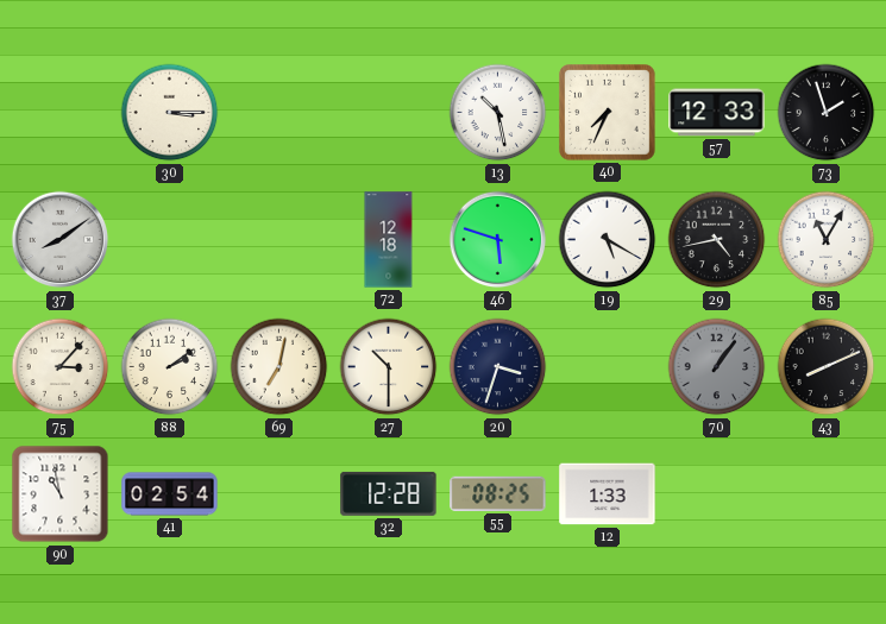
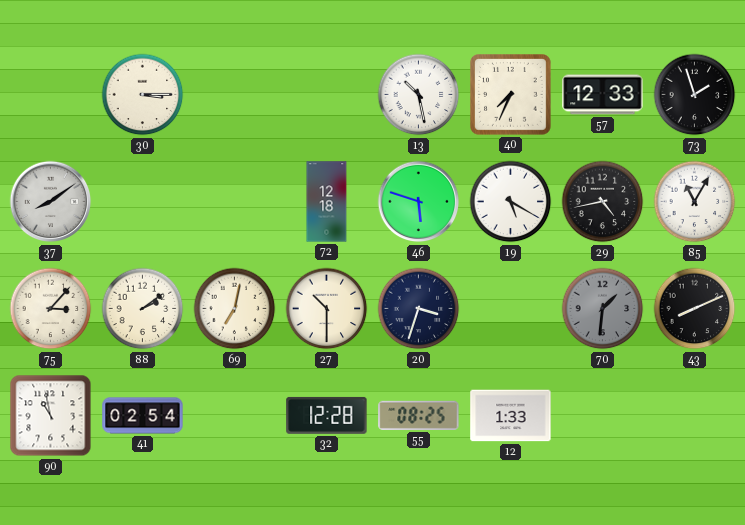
70: 1:06 -> 1:31 (603, 309)
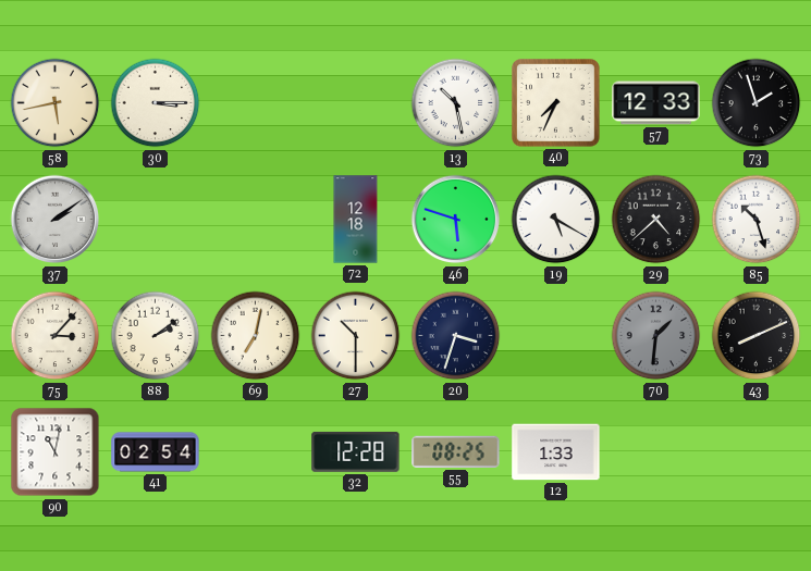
58: none -> 5:43 (56, 103)
37: 8:09 -> 2:09 (56, 220)
29: 4:43 -> 4:38 (656, 220)
85: 11:05 -> 10:27 (757, 220)
90: 10:58 -> 11:02 (56, 452)
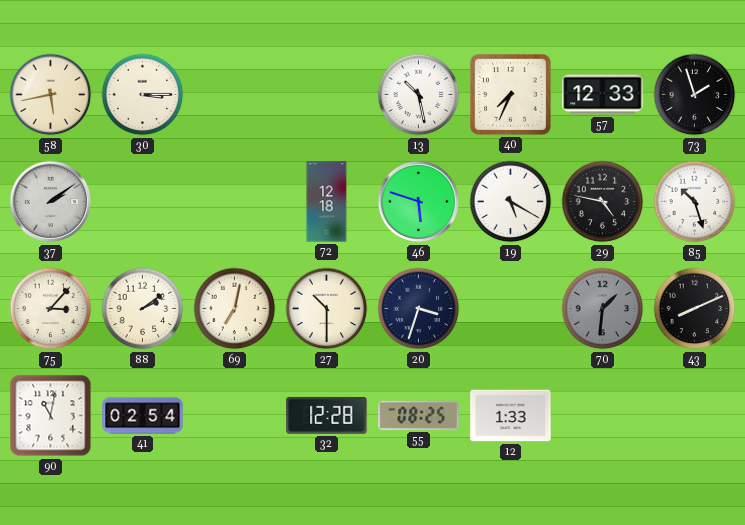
29: 4:38 -> 4:47 (603, 202)
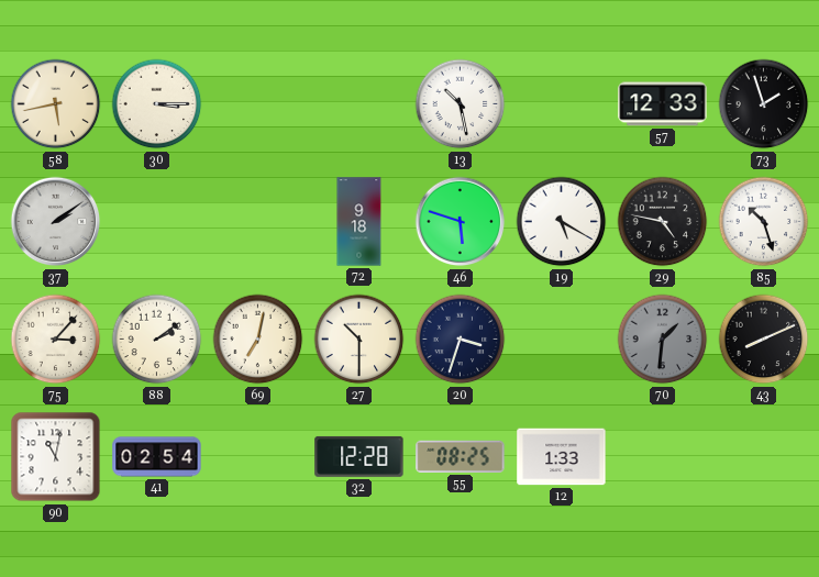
40: 7:34 -> none (511, 95)
72: 12:18 -> 9:18 (359, 222)
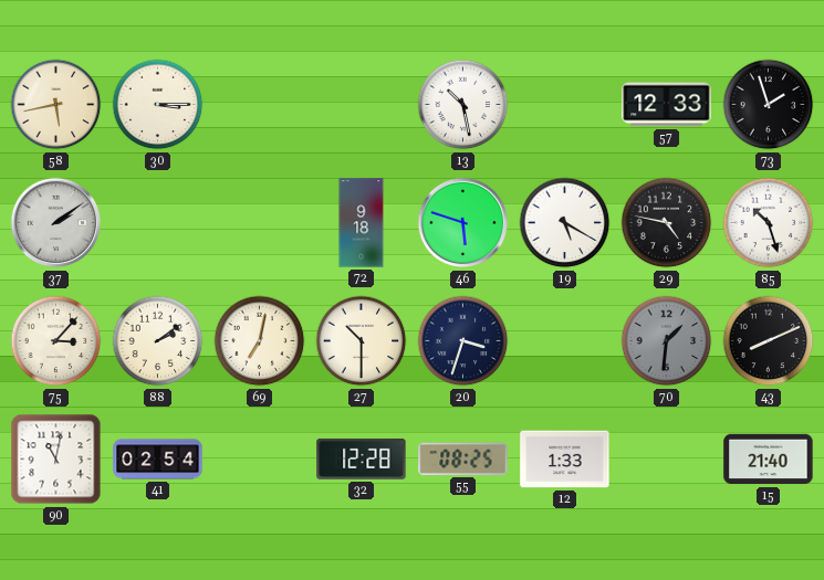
15: none -> 21:40 (769, 460)
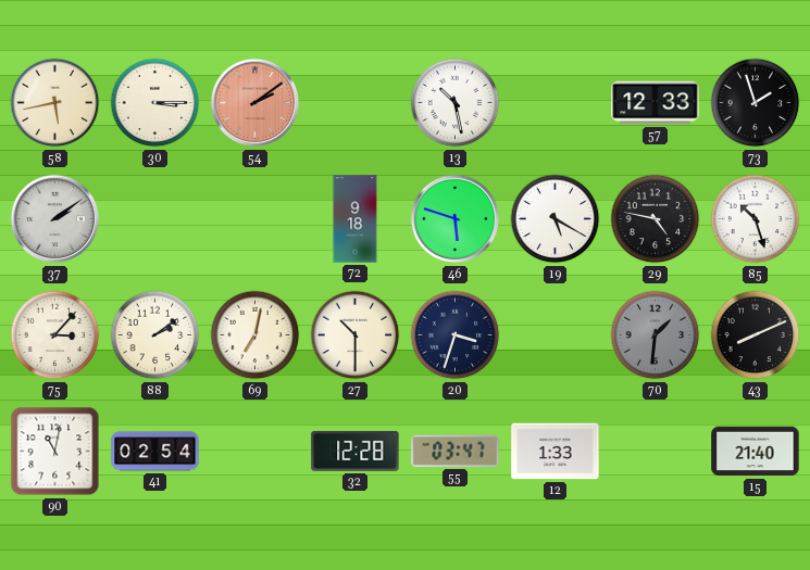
54: none -> 2:09 (256, 103)
55: 08:25 -> 03:47 (456, 451)
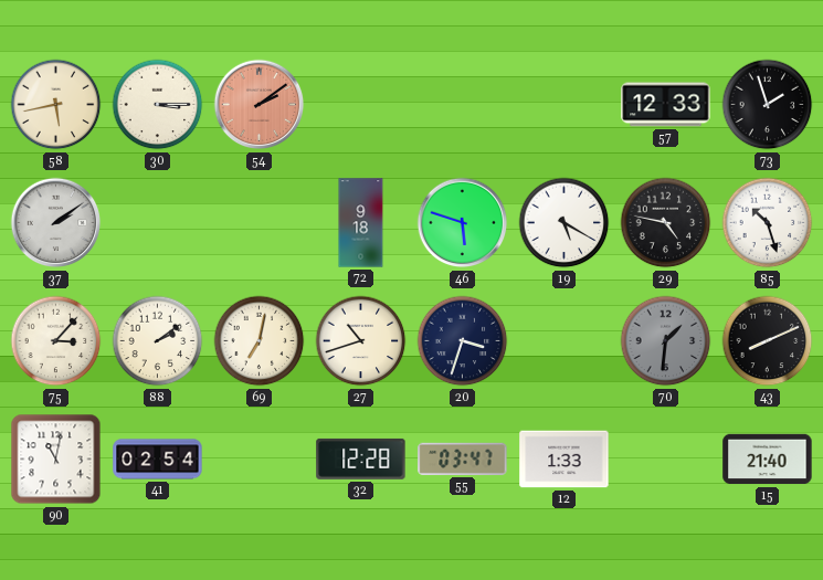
13: 10:28 -> none (456, 103)
27: 10:30 -> 10:42 (361, 341)
